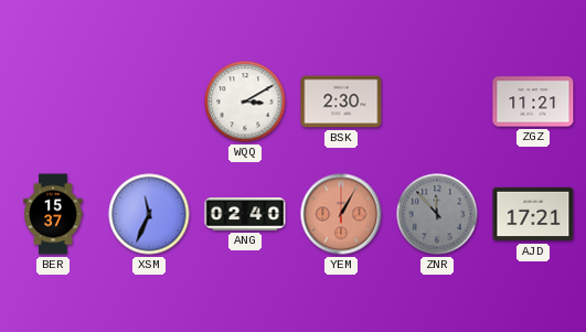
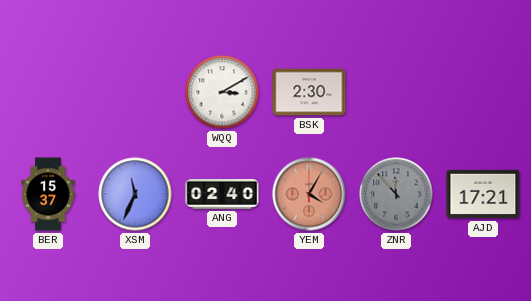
ZGZ: 11:21 -> none (533, 101)
YEM: 1:05 -> 4:05 (309, 194)
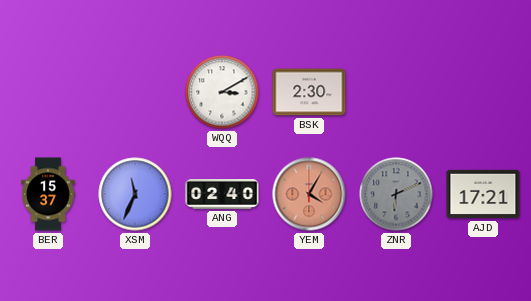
ZNR: 11:53 -> 6:11 (396, 194)
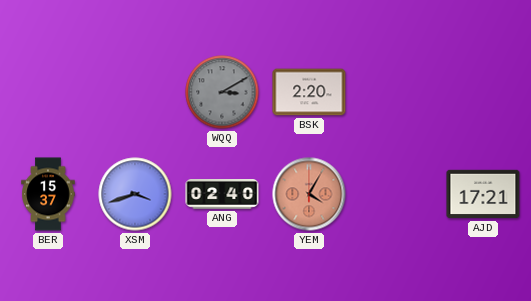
WQQ dial: white -> grey (222, 92)
BSK: 2:30 -> 2:20 (309, 92)
XSM: 11:34 -> 3:42 (135, 194)
ZNR: 6:11 -> none (396, 194)
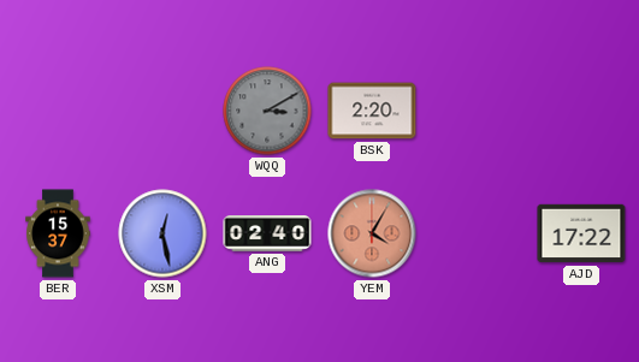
XSM: 3:42 -> 12:28 (162, 233)
AJD: 17:21 -> 17:22 (581, 233)
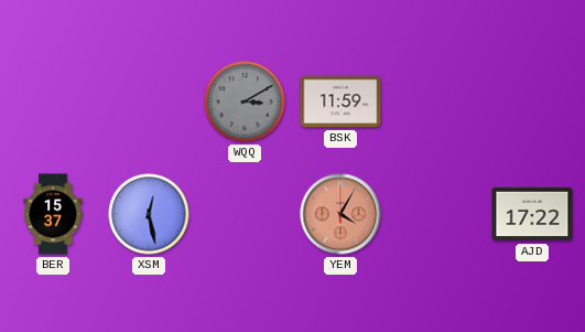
BSK: 2:20 -> 11:59 (340, 101)
ANG: 02:40 -> none (267, 235)
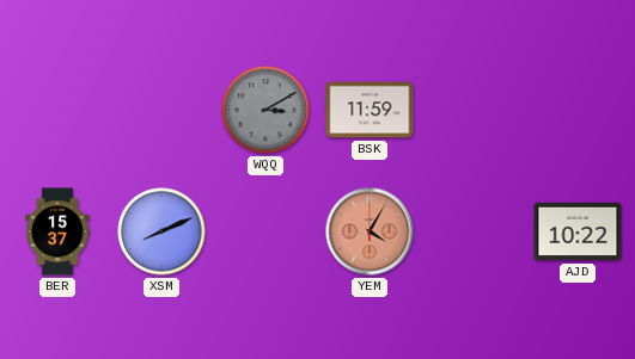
XSM: 12:28 -> 8:11 (161, 231)
AJD: 17:22 -> 10:22 (578, 231)
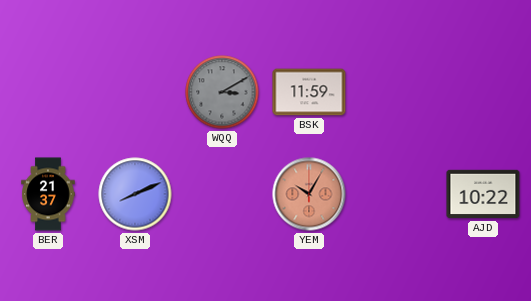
BER: 15:37 -> 21:37 (48, 194)
YEM: 4:05 -> 10:05 (309, 194)
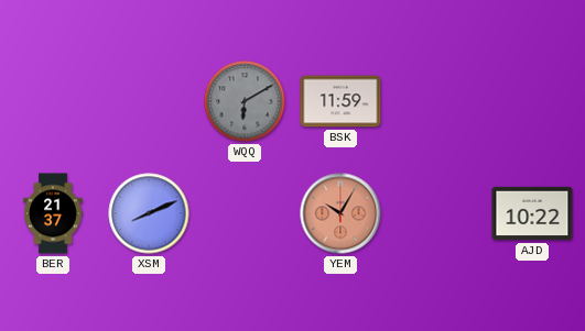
WQQ: 3:10 -> 6:10 (245, 101)
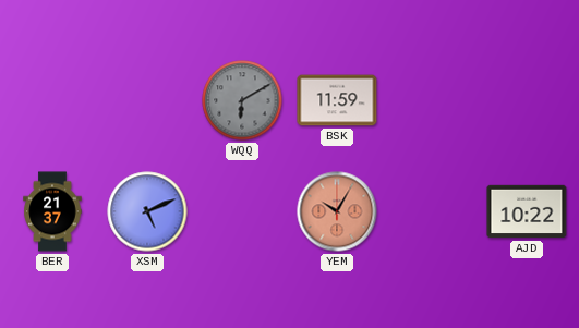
XSM: 8:11 -> 5:11 (147, 211)
